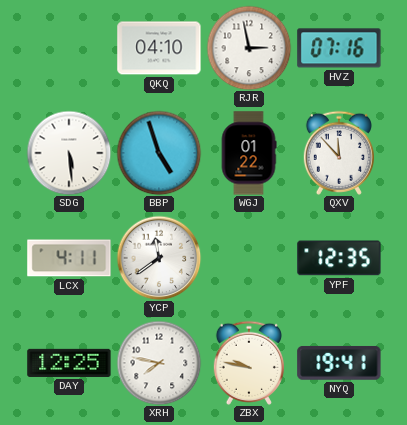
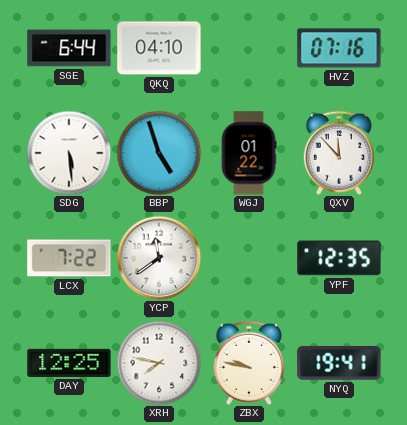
SGE: none -> 6:44 (69, 48)
RJR: 2:58 -> none (249, 48)
LCX: 4:11 -> 7:22 (69, 258)
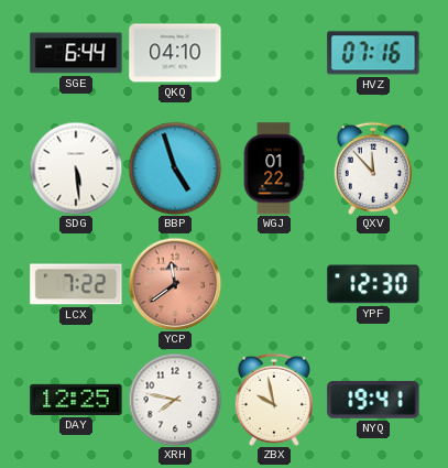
YCP dial: white -> salmon (175, 284)
YPF: 12:35 -> 12:30 (373, 284)
ZBX: 9:47 -> 9:58 (274, 400)
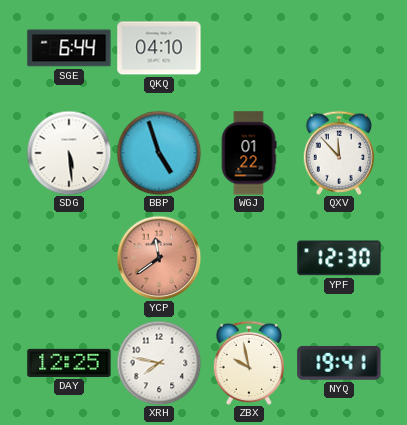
HVZ: 07:16 -> none (373, 53)
LCX: 7:22 -> none (76, 284)
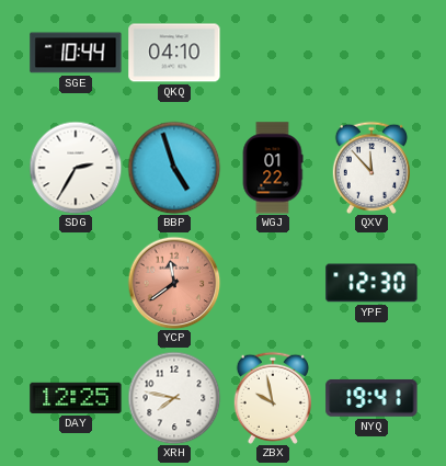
SGE: 6:44 -> 10:44 (76, 53)
SDG: 5:29 -> 2:35 (76, 168)
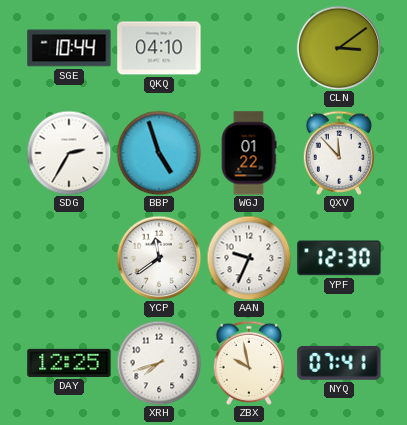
CLN: none -> 3:09 (339, 48)
YCP dial: salmon -> white (159, 258)
AAN: none -> 9:34 (249, 258)
XRH: 7:47 -> 7:42 (159, 363)
NYQ: 19:41 -> 07:41 (339, 363)
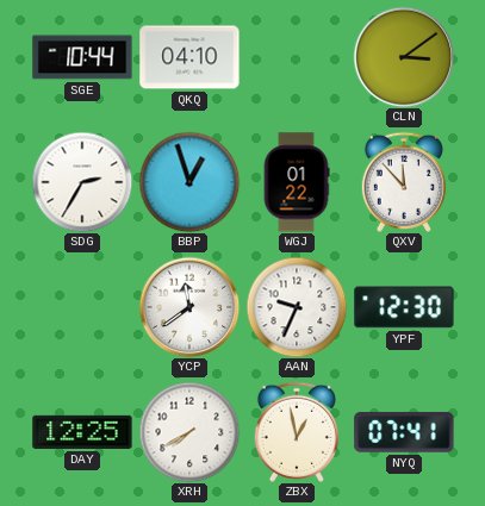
BBP: 4:57 -> 12:57 (189, 182)
XRH: 7:42 -> 7:40 (189, 432)
ZBX: 9:58 -> 12:58 (297, 432)
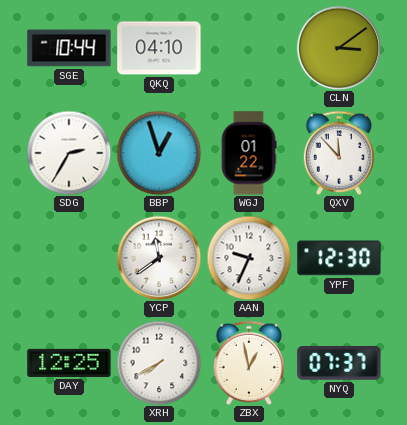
NYQ: 07:41 -> 07:37 (339, 363)
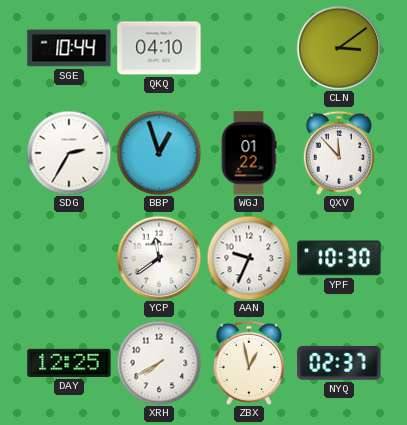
YPF: 12:30 -> 10:30 (339, 258)
NYQ: 07:37 -> 02:37 (339, 363)
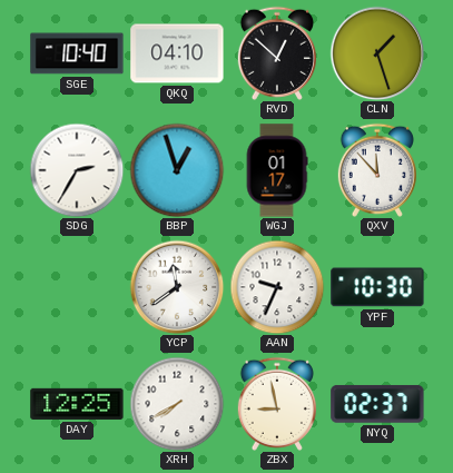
SGE: 10:44 -> 10:40 (77, 53)
RVD: none -> 12:52 (277, 53)
CLN: 3:09 -> 1:27 (377, 53)
WGJ: 01:22 -> 01:17 (277, 170)
ZBX: 12:58 -> 8:58 (277, 404)
